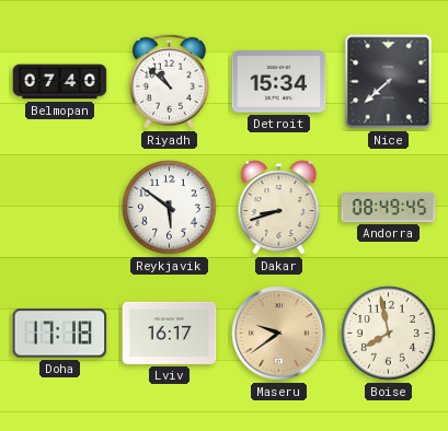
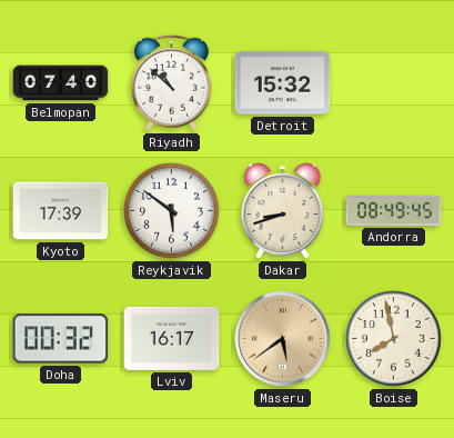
Detroit: 15:34 -> 15:32 (283, 83)
Nice: 7:38 -> none (389, 82)
Kyoto: none -> 17:39 (61, 211)
Doha: 17:18 -> 00:32 (61, 339)
Maseru: 9:39 -> 5:39 (283, 339)
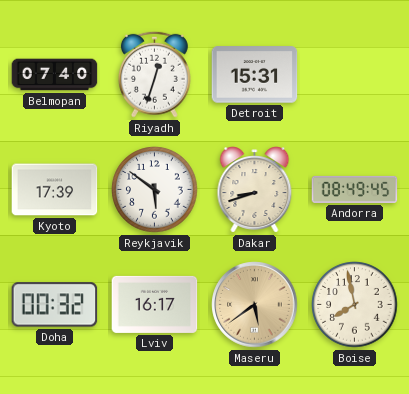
Riyadh: 10:52 -> 12:33 (154, 74)
Detroit: 15:32 -> 15:31 (255, 75)
